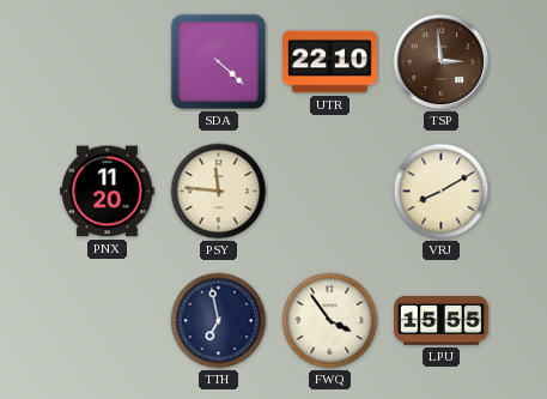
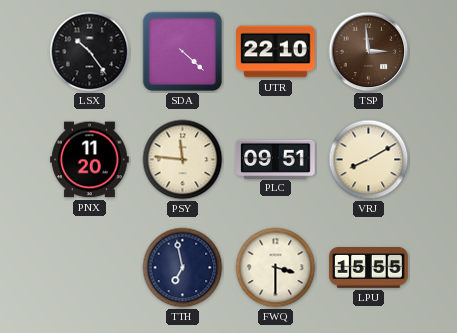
LSX: none -> 10:24 (90, 52)
PLC: none -> 09:51 (276, 159)
FWQ: 3:54 -> 3:30 (276, 268)
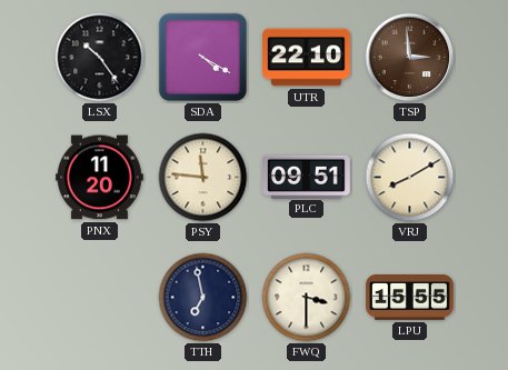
SDA: 4:22 -> 4:20 (203, 58)
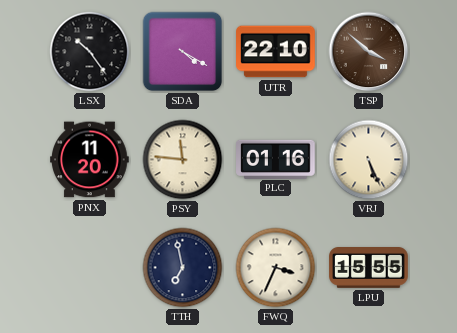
TSP: 2:59 -> 3:52 (369, 52)
PLC: 09:51 -> 01:16 (276, 159)
VRJ: 8:10 -> 5:26 (369, 160)
FWQ: 3:30 -> 3:34 (276, 268)
